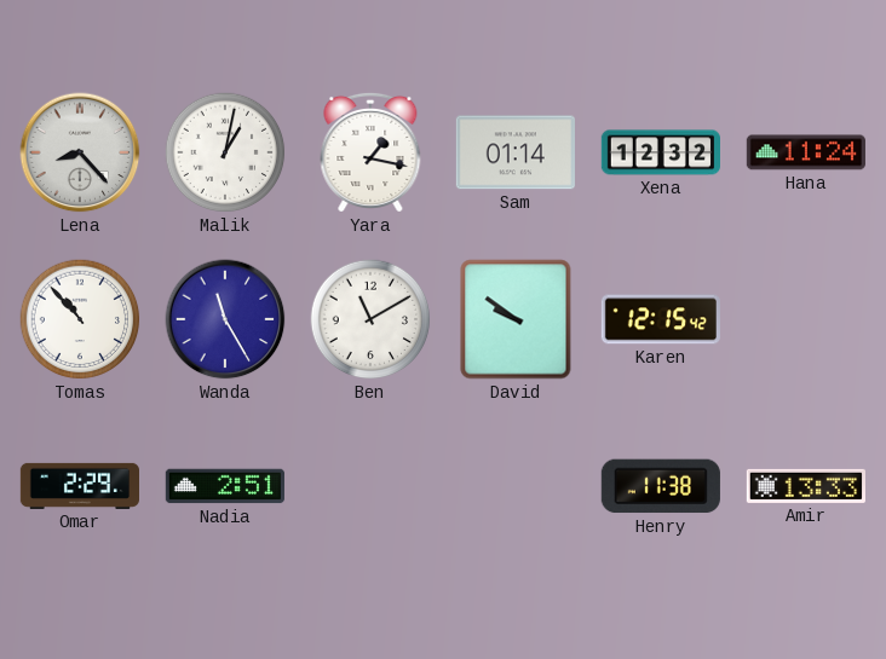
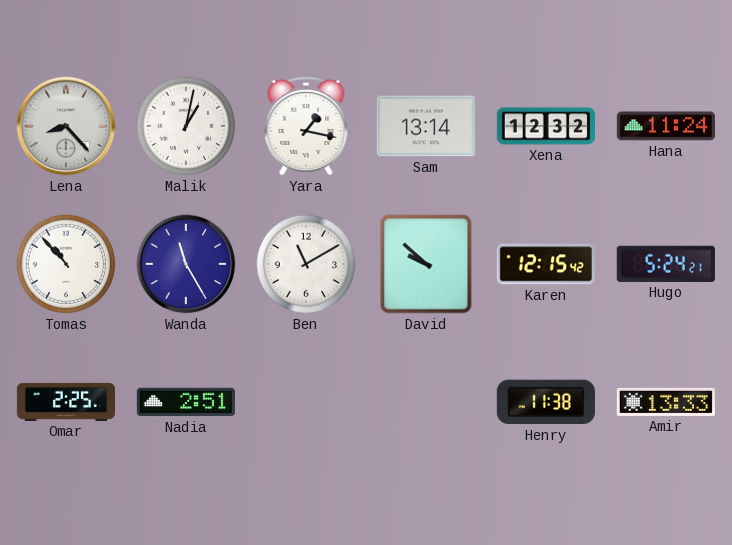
Sam: 01:14 -> 13:14 (426, 126)
David: 9:51 -> 9:52 (426, 264)
Hugo: none -> 5:24 (666, 264)
Omar: 2:29 -> 2:25 (65, 402)
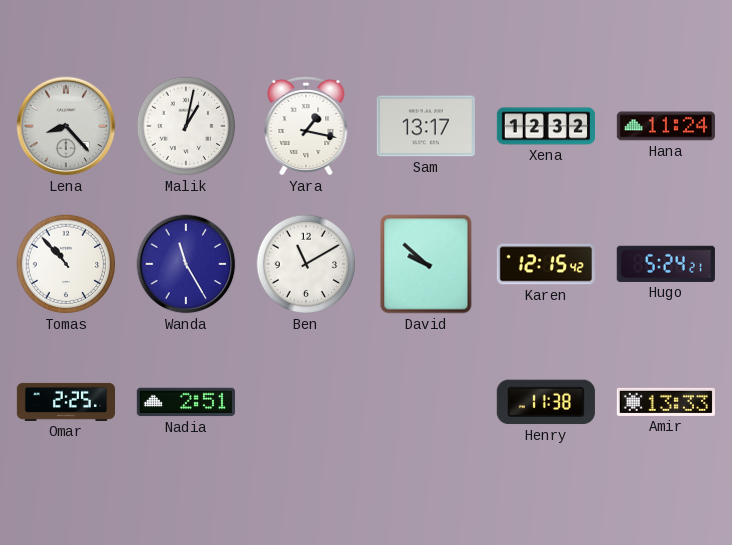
Sam: 13:14 -> 13:17 (426, 126)
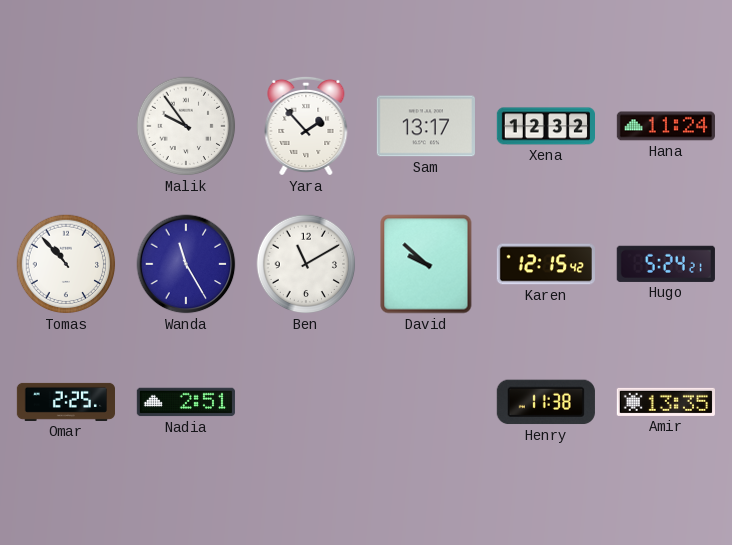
Lena: 8:23 -> none (66, 126)
Malik: 1:02 -> 9:54 (186, 126)
Yara: 1:17 -> 1:53 (306, 126)
Amir: 13:33 -> 13:35 (666, 402)
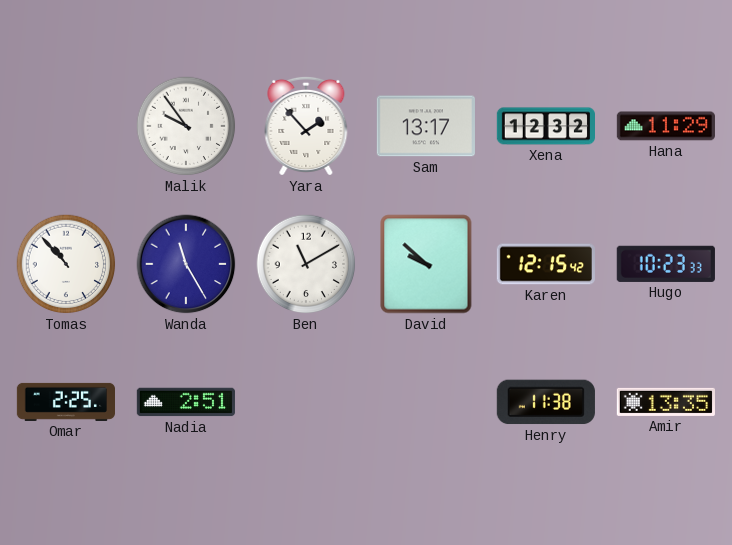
Hana: 11:24 -> 11:29 (666, 126)
Hugo: 5:24 -> 10:23 (666, 264)
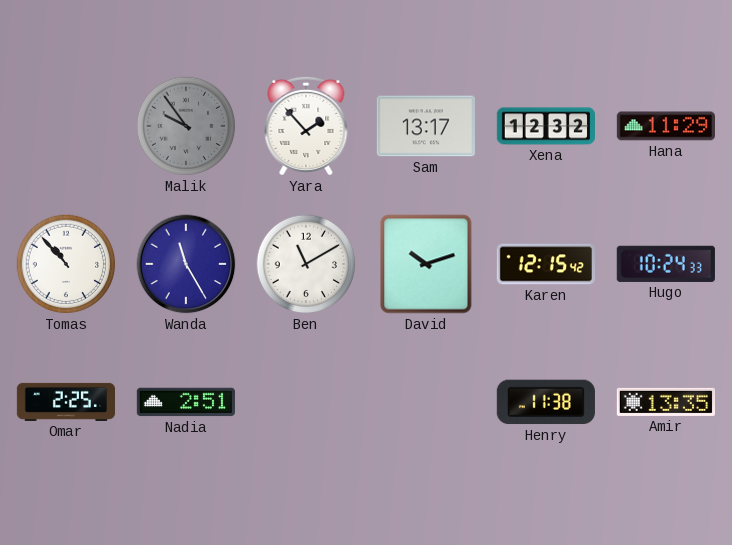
Malik dial: white -> grey (186, 126)
David: 9:52 -> 10:12 (426, 264)
Hugo: 10:23 -> 10:24 (666, 264)
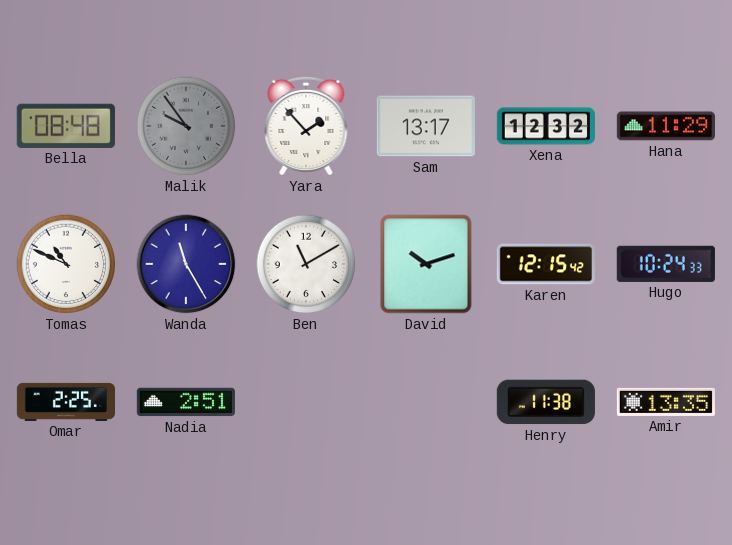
Bella: none -> 08:48 (66, 126)
Tomas: 10:53 -> 10:49 (66, 264)
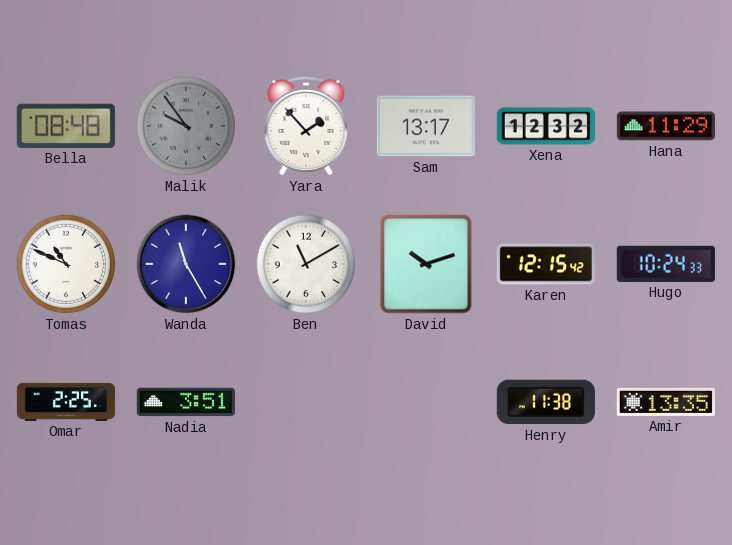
Nadia: 2:51 -> 3:51 (185, 402)
